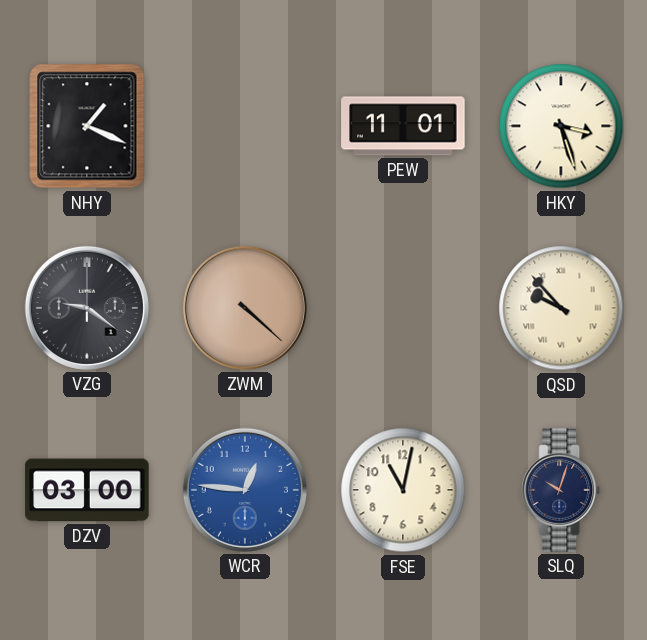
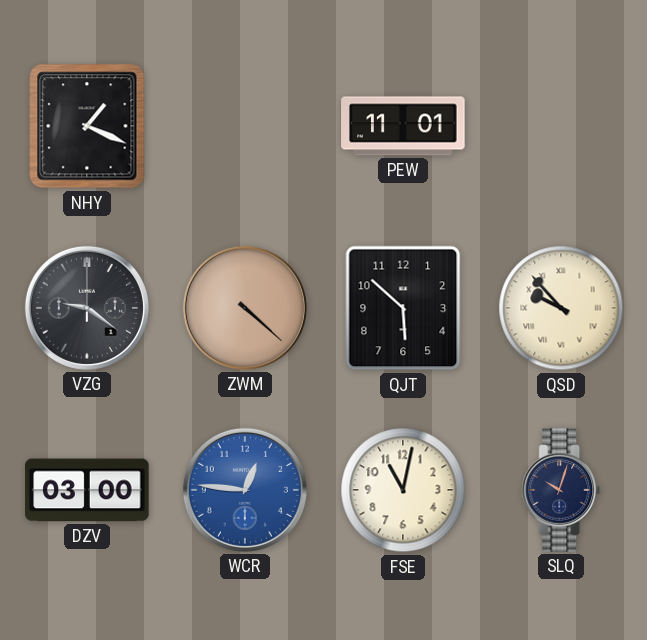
HKY: 3:27 -> none (561, 126)
QJT: none -> 5:52 (403, 308)
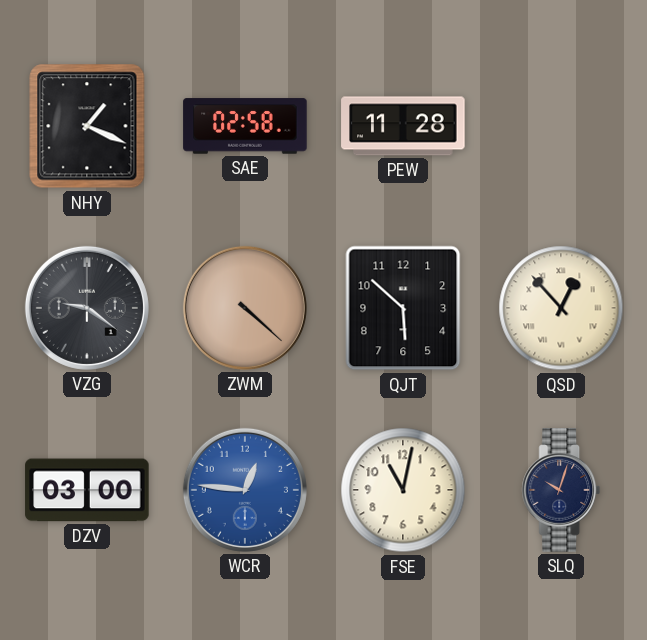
SAE: none -> 02:58 (245, 126)
PEW: 11:01 -> 11:28 (403, 126)
QSD: 9:53 -> 12:53 (561, 308)
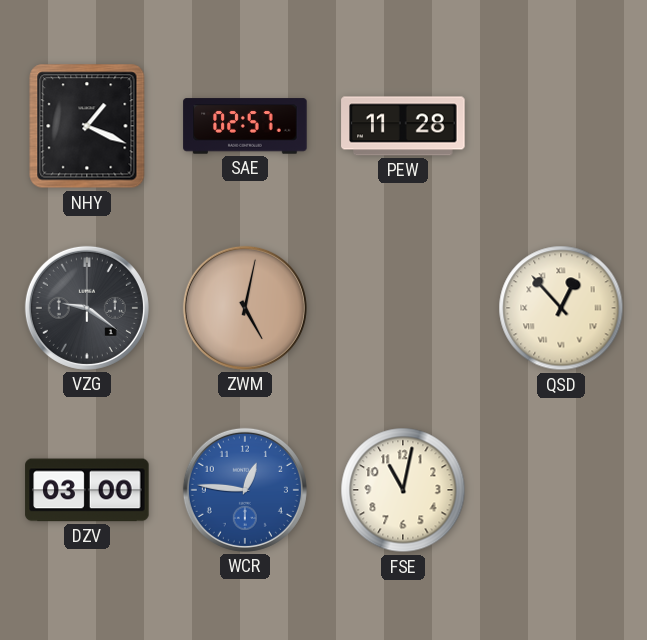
SAE: 02:58 -> 02:57 (245, 126)
ZWM: 4:22 -> 5:02 (245, 308)
QJT: 5:52 -> none (403, 308)
SLQ: 10:03 -> none (561, 490)
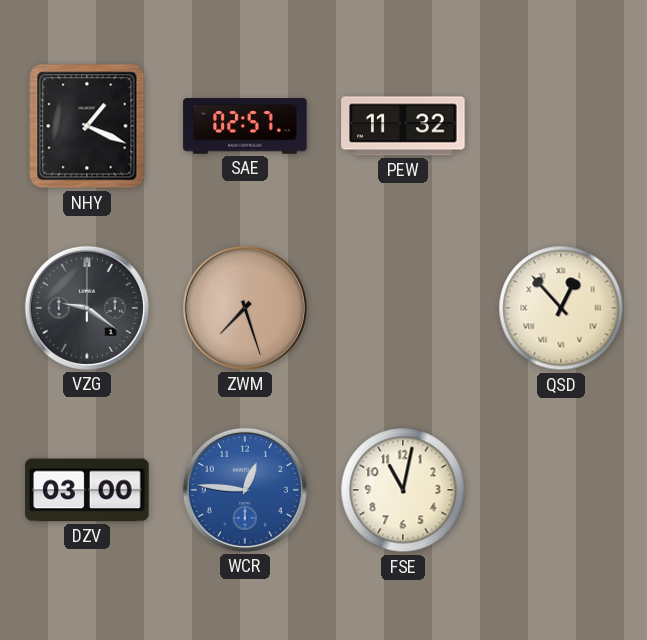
PEW: 11:28 -> 11:32 (403, 126)
ZWM: 5:02 -> 7:27 (245, 308)
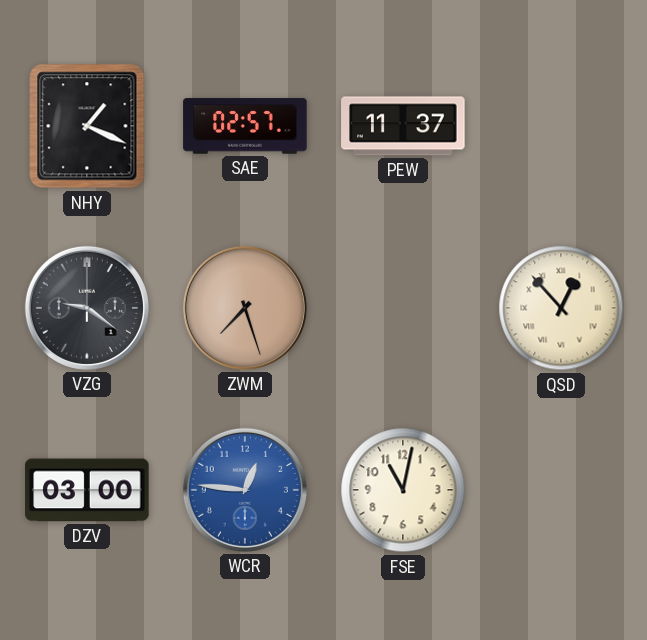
PEW: 11:32 -> 11:37 (403, 126)
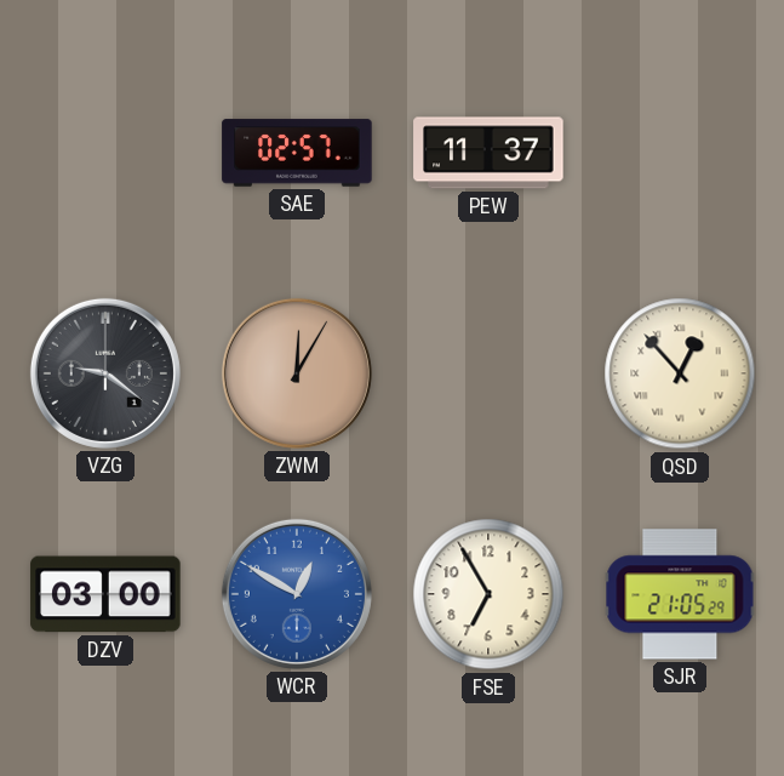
NHY: 1:19 -> none (87, 126)
ZWM: 7:27 -> 12:05 (297, 373)
WCR: 12:46 -> 12:50 (297, 594)
FSE: 11:02 -> 6:55 (488, 594)
SJR: none -> 21:05 (680, 594)
